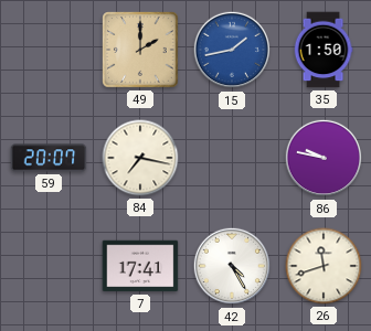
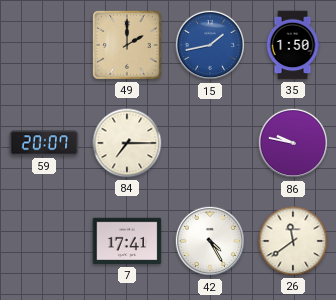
84: 7:17 -> 7:15 (127, 143)
26: 11:42 -> 11:39 (293, 241)
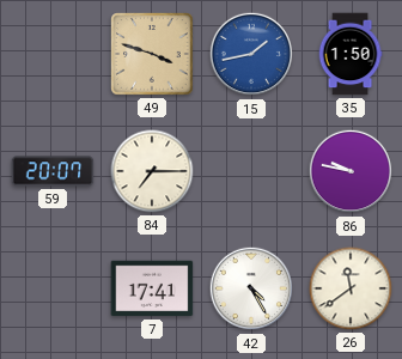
49: 2:00 -> 3:48 (152, 54)
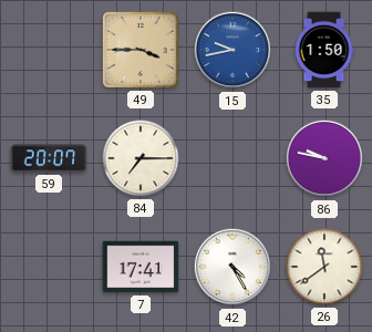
49: 3:48 -> 3:45 (141, 50)
15: 1:43 -> 9:43 (232, 50)
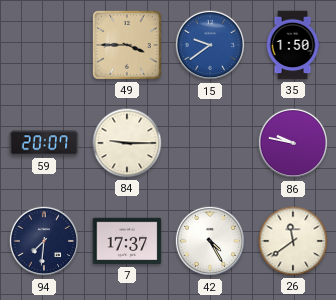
15: 9:43 -> 9:39 (210, 45)
84: 7:15 -> 9:15 (127, 143)
94: none -> 7:31 (44, 241)
7: 17:41 -> 17:37 (127, 241)
